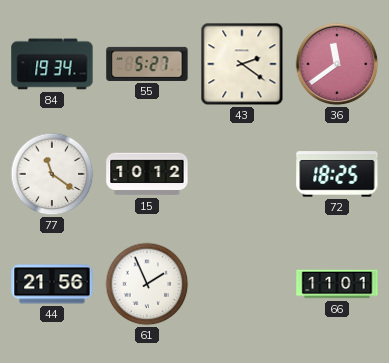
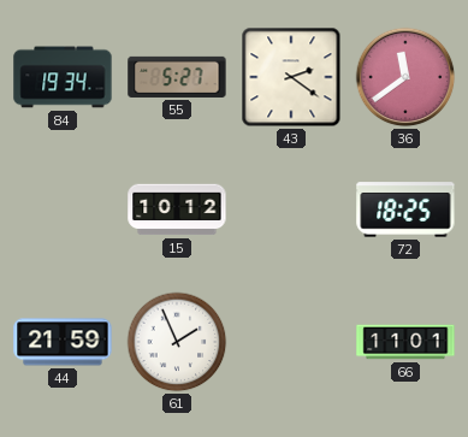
77: 11:21 -> none (52, 174)
44: 21:56 -> 21:59 (63, 342)
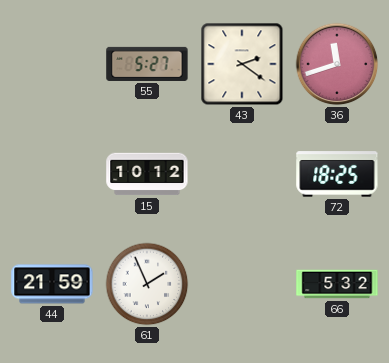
84: 19:34 -> none (63, 77)
36: 11:39 -> 11:42 (337, 64)
66: 11:01 -> 5:32 (337, 284)
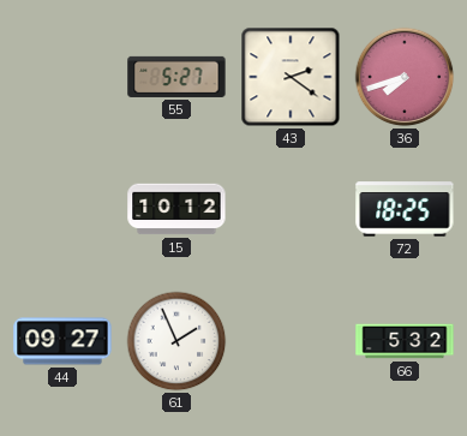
36: 11:42 -> 7:42 (405, 77)
44: 21:59 -> 09:27 (62, 341)
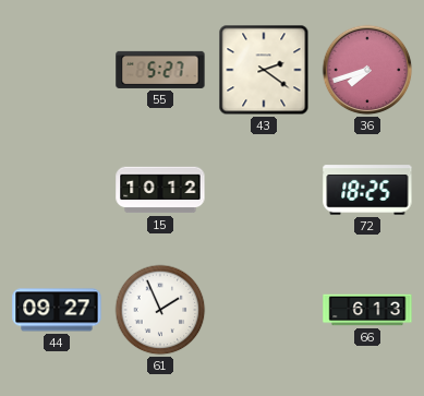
66: 5:32 -> 6:13 (367, 310)
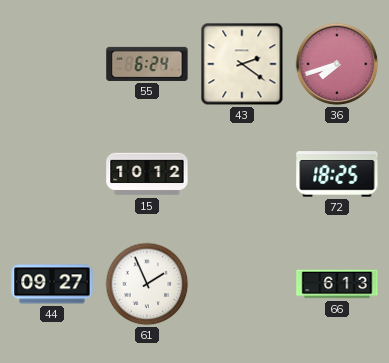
55: 5:27 -> 6:24 (147, 64)
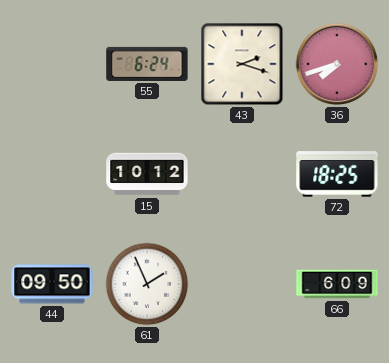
43: 2:21 -> 2:18 (242, 64)
44: 09:27 -> 09:50 (52, 284)
66: 6:13 -> 6:09 (337, 284)
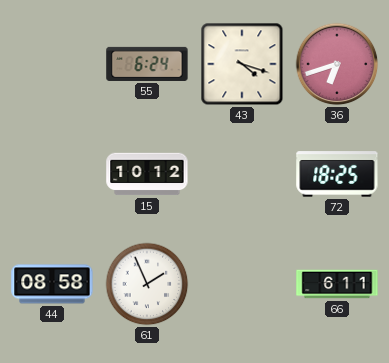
43: 2:18 -> 4:18 (242, 64)
36: 7:42 -> 6:42 (337, 64)
44: 09:50 -> 08:58 (52, 284)
66: 6:09 -> 6:11 (337, 284)
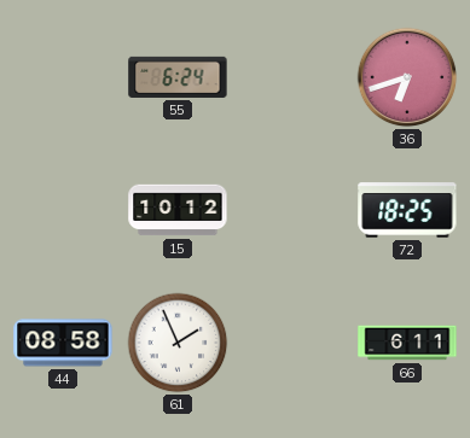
43: 4:18 -> none (242, 64)
